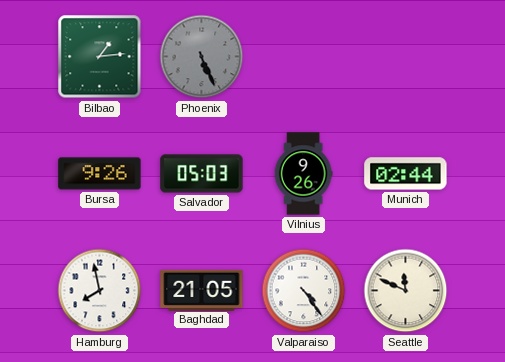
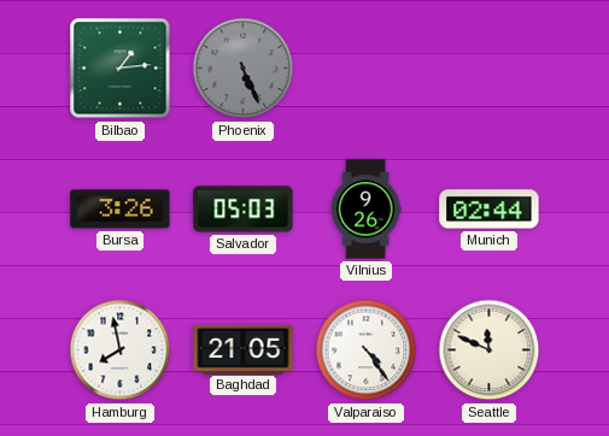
Bursa: 9:26 -> 3:26 (121, 210)
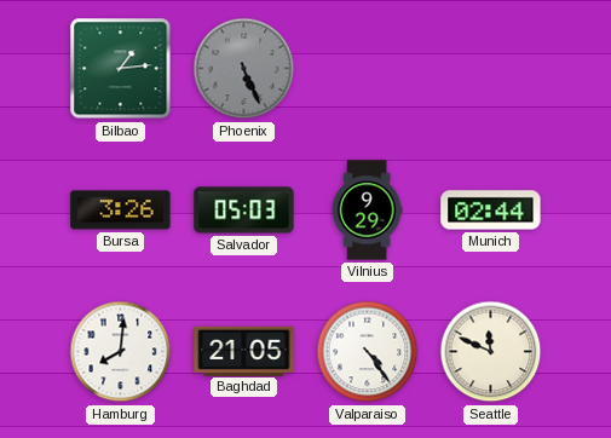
Vilnius: 9:26 -> 9:29 (367, 211)
Hamburg: 7:58 -> 8:01 (121, 352)
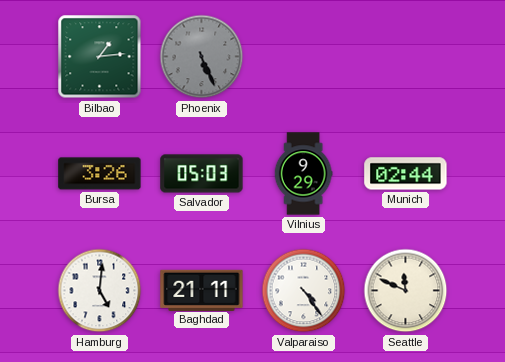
Hamburg: 8:01 -> 5:01 (100, 291)
Baghdad: 21:05 -> 21:11 (202, 290)
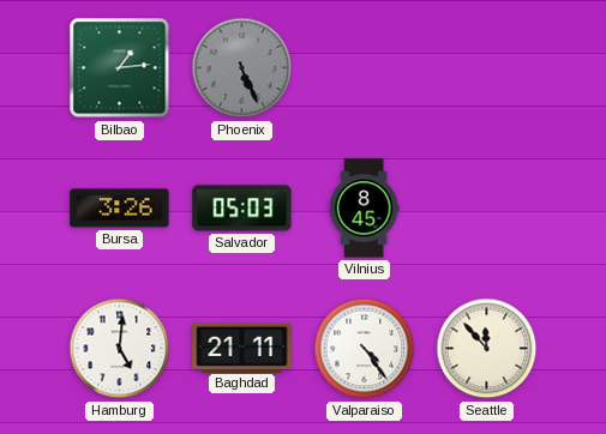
Vilnius: 9:29 -> 8:45 (364, 209)
Munich: 02:44 -> none (406, 174)
Seattle: 11:49 -> 11:53 (487, 349)
